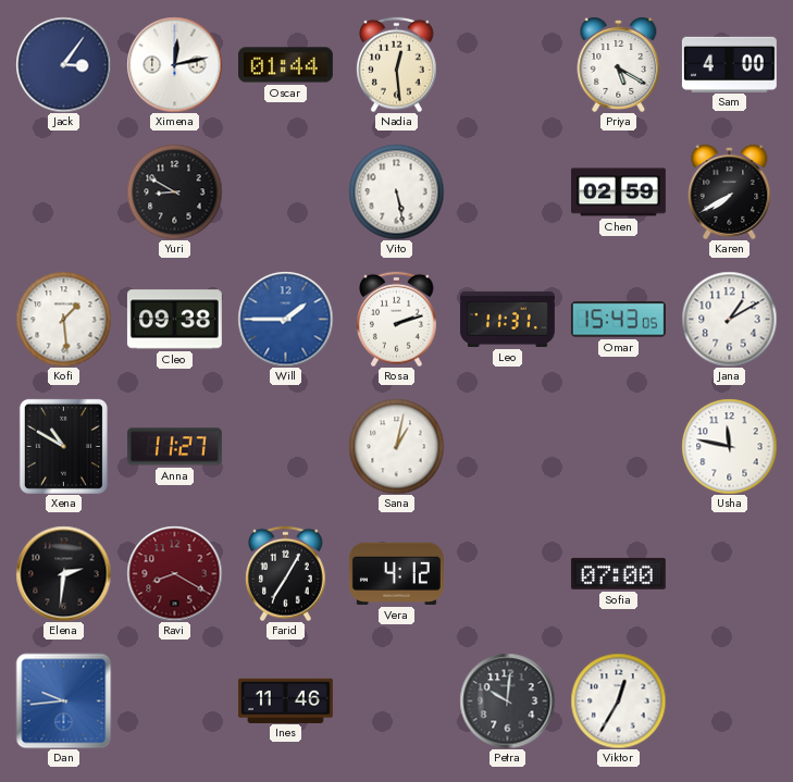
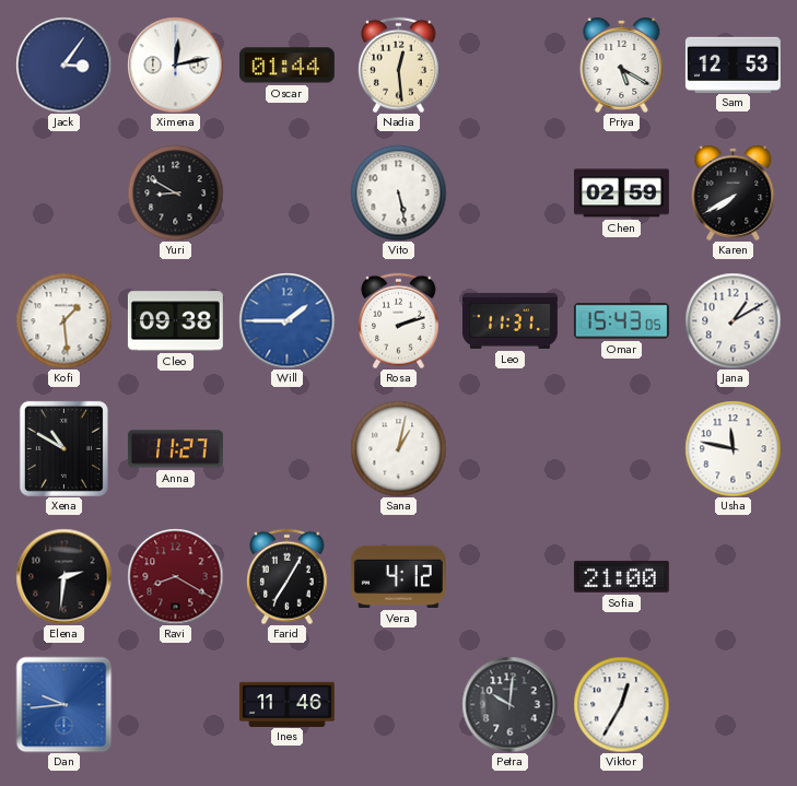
Sam: 4:00 -> 12:53 (732, 64)
Sofia: 07:00 -> 21:00 (621, 576)
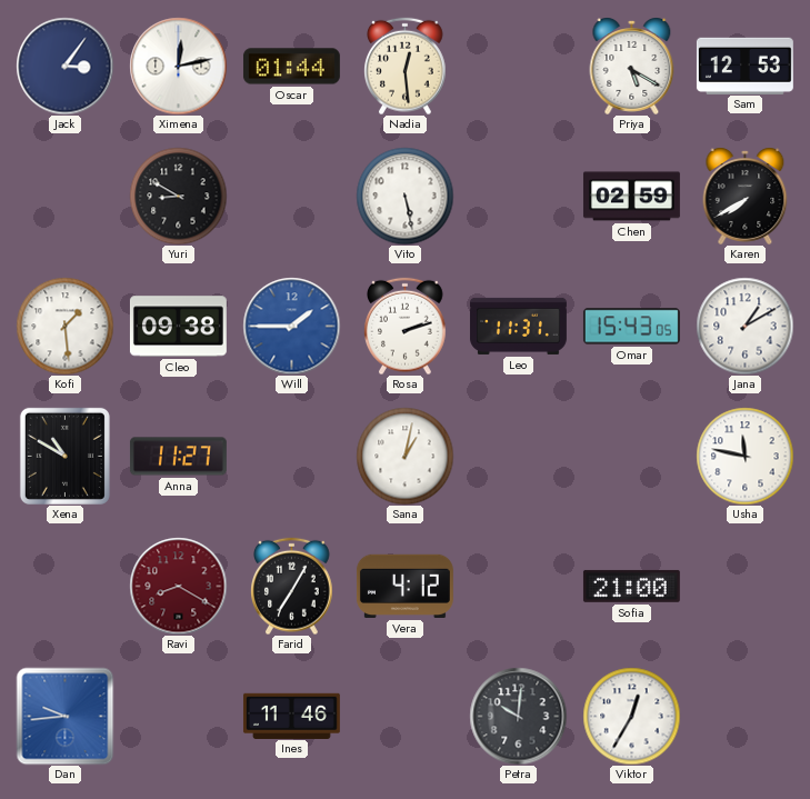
Elena: 2:31 -> none (63, 576)
